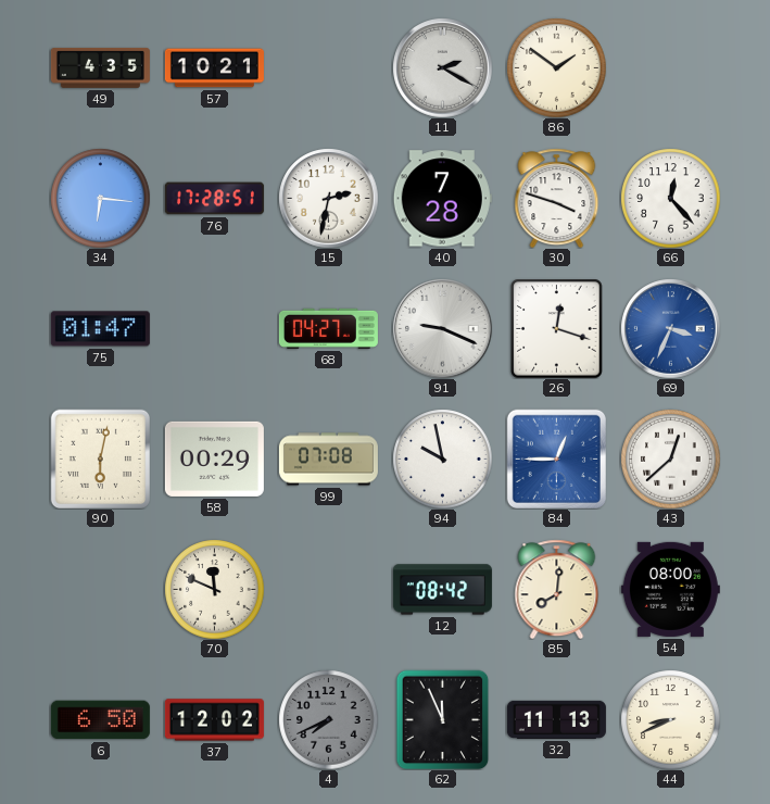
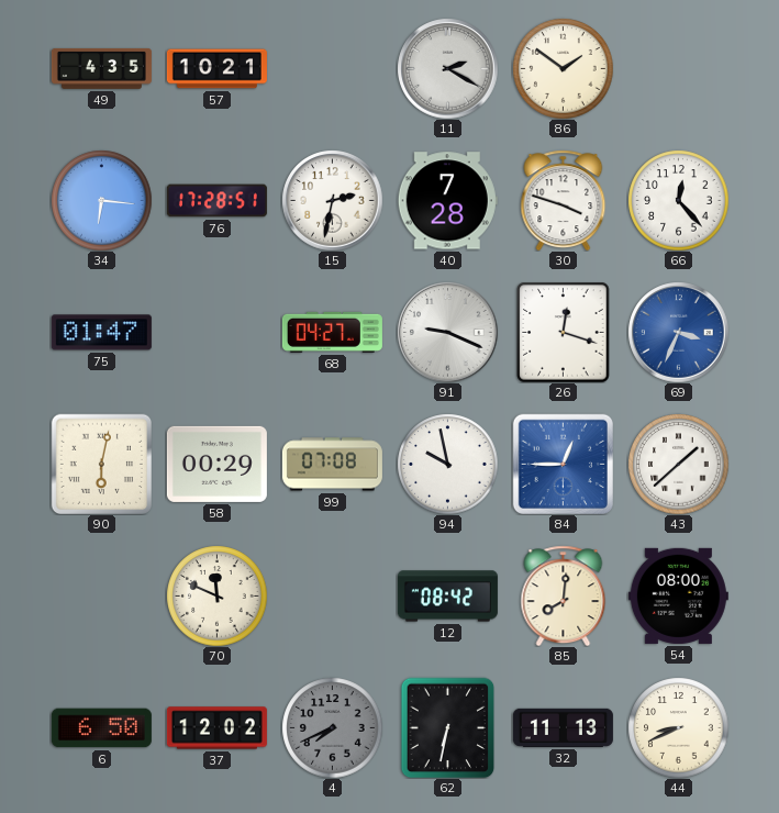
43: 12:38 -> 1:38 (678, 464)
62: 11:56 -> 6:32 (448, 727)
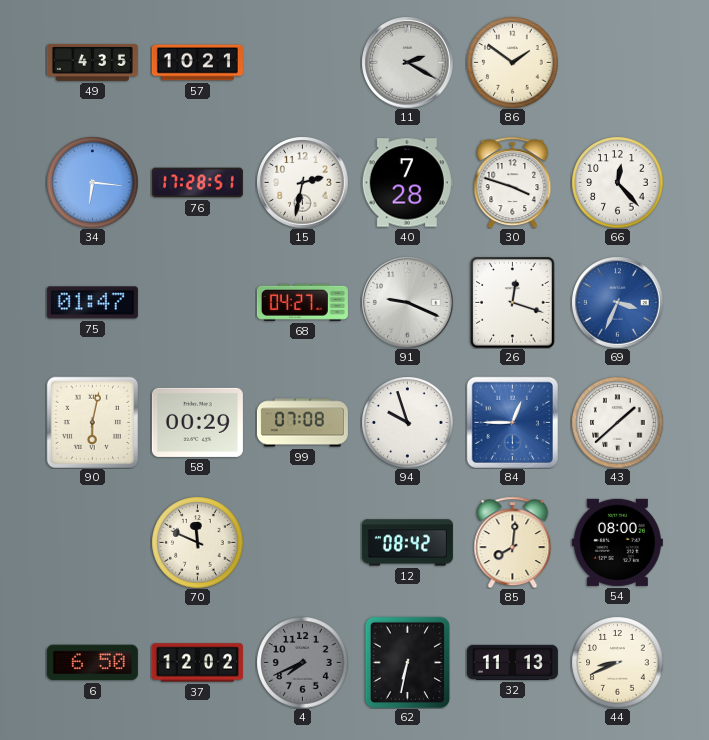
94: 9:58 -> 9:57 (407, 422)
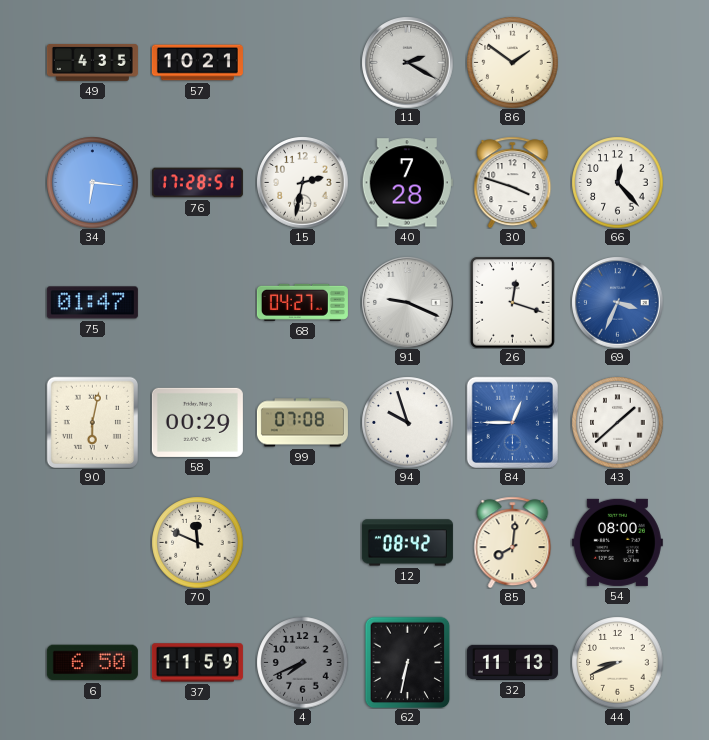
37: 12:02 -> 11:59 (197, 663)
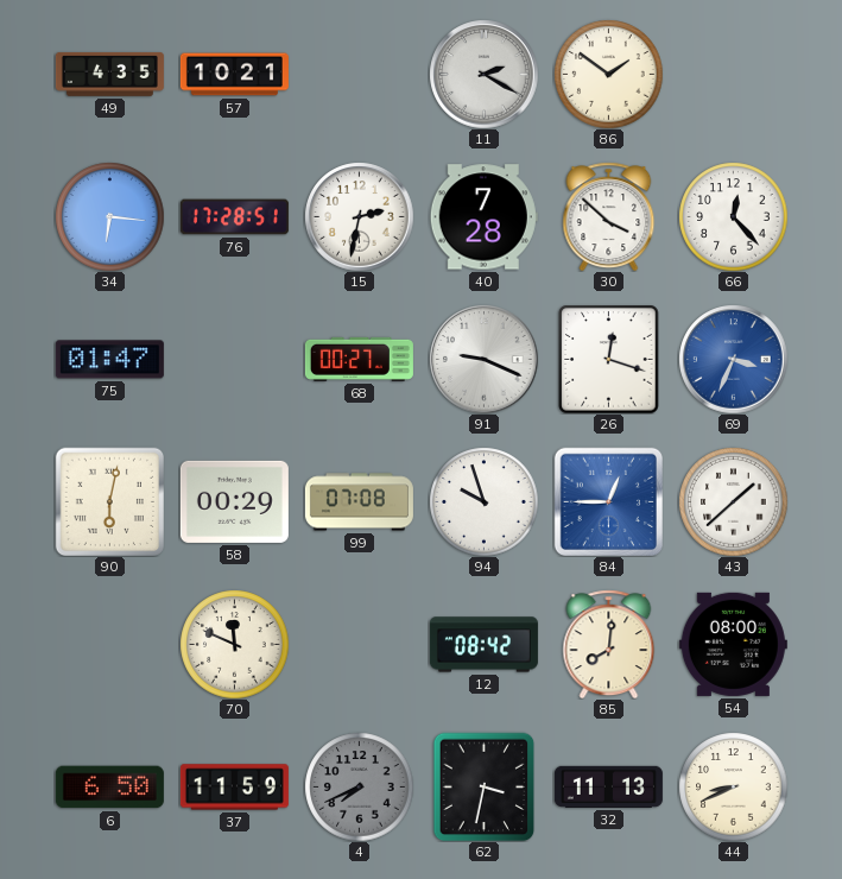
30: 3:48 -> 3:52 (609, 216)
68: 04:27 -> 00:27 (359, 359)
62: 6:32 -> 3:32 (485, 786)
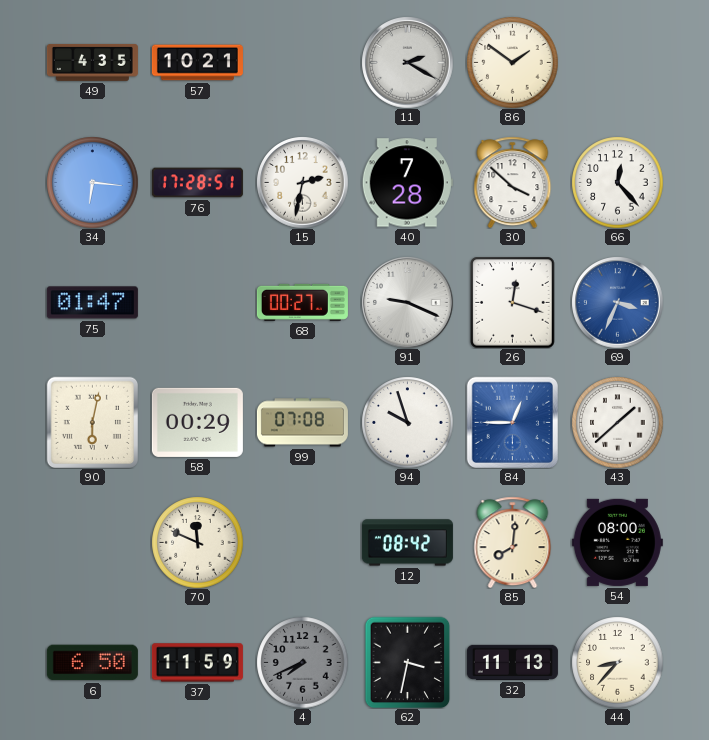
44: 8:41 -> 8:37 (617, 662)
